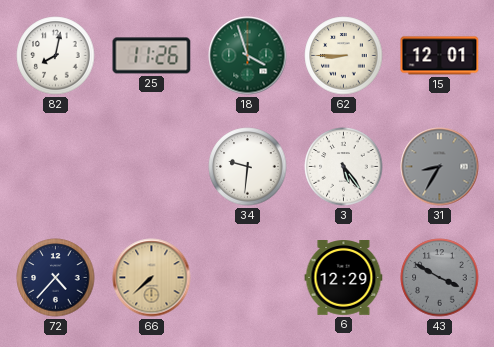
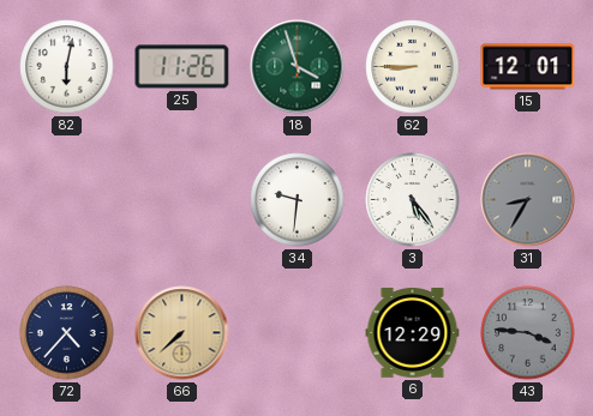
82: 8:02 -> 6:02 (67, 67)
43: 3:50 -> 3:46 (528, 333)
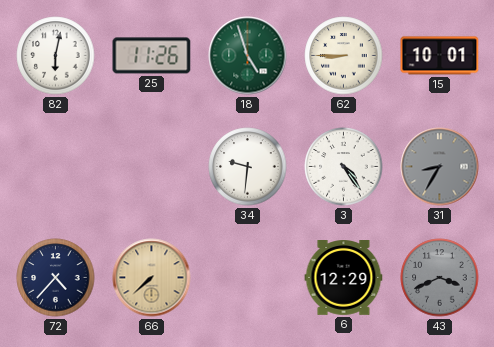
18: 3:57 -> 4:57 (248, 56)
15: 12:01 -> 10:01 (440, 56)
3: 5:24 -> 4:24 (344, 167)
43: 3:46 -> 3:41 (440, 278)
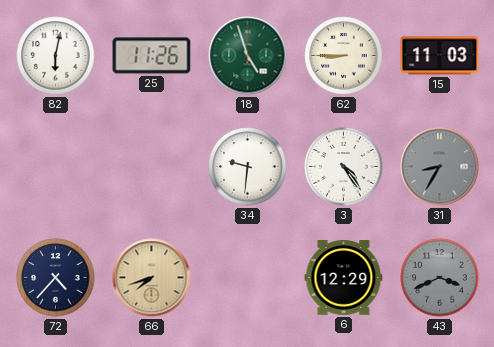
15: 10:01 -> 11:03 (440, 56)
66: 7:38 -> 7:42 (152, 278)
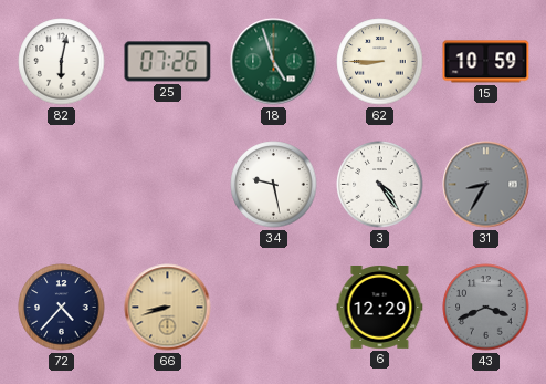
25: 11:26 -> 07:26 (168, 62)
15: 11:03 -> 10:59 (486, 62)
34: 9:31 -> 9:28 (274, 185)
66: 7:42 -> 8:42 (168, 308)
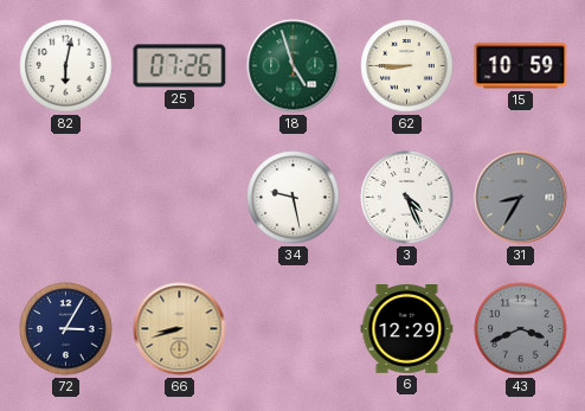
3: 4:24 -> 4:26 (407, 198)
72: 4:37 -> 3:05 (66, 329)
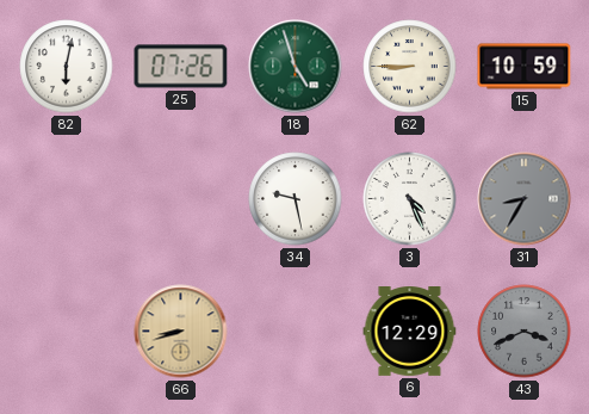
72: 3:05 -> none (66, 329)
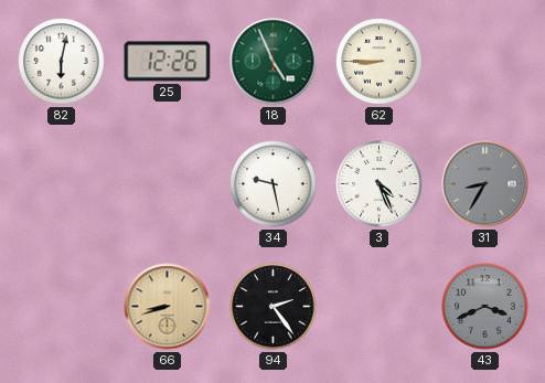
25: 07:26 -> 12:26 (168, 62)
18: 4:57 -> 4:56 (274, 62)
15: 10:59 -> none (525, 67)
94: none -> 2:24 (274, 307)
6: 12:29 -> none (410, 332)
